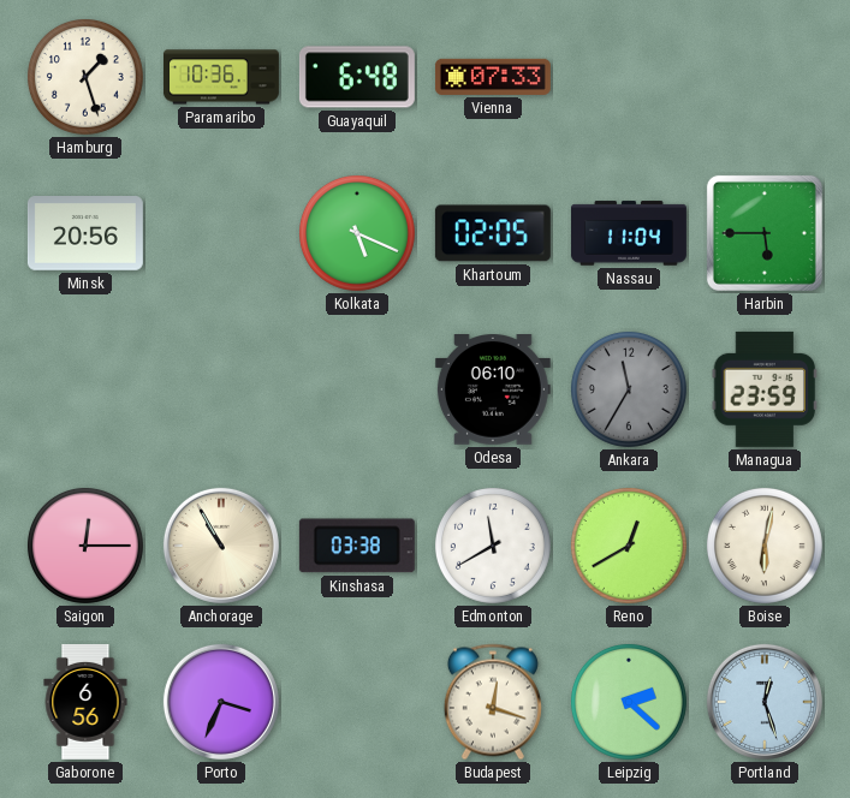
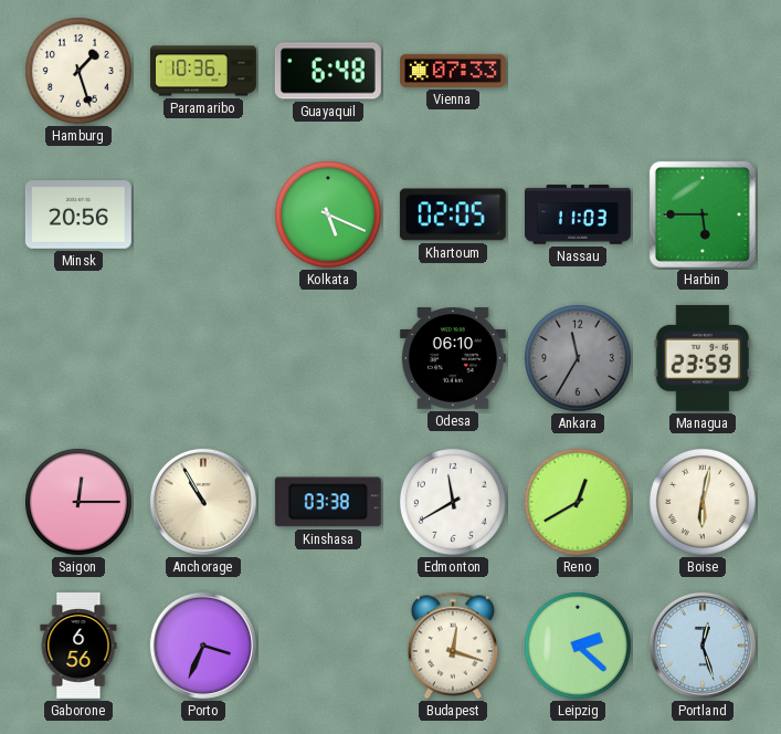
Nassau: 11:04 -> 11:03 (578, 214)
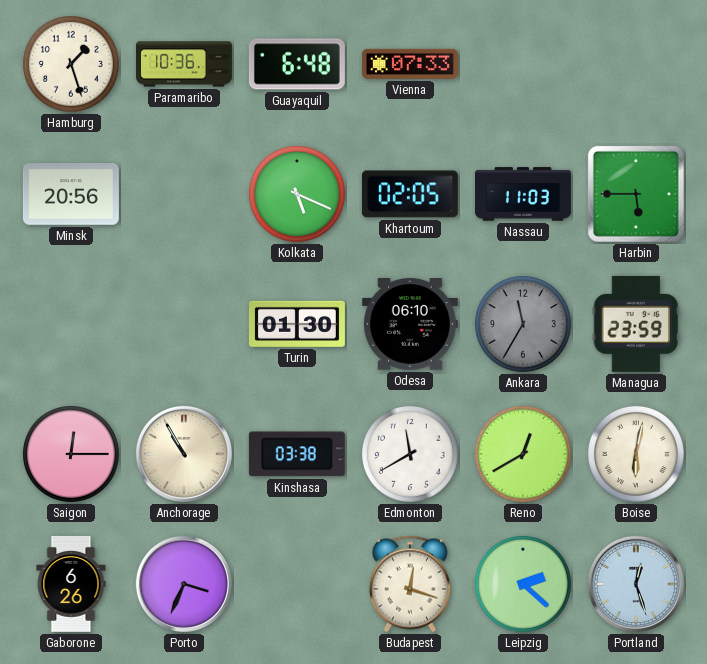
Turin: none -> 01:30 (297, 324)
Gaborone: 6:56 -> 6:26 (71, 584)
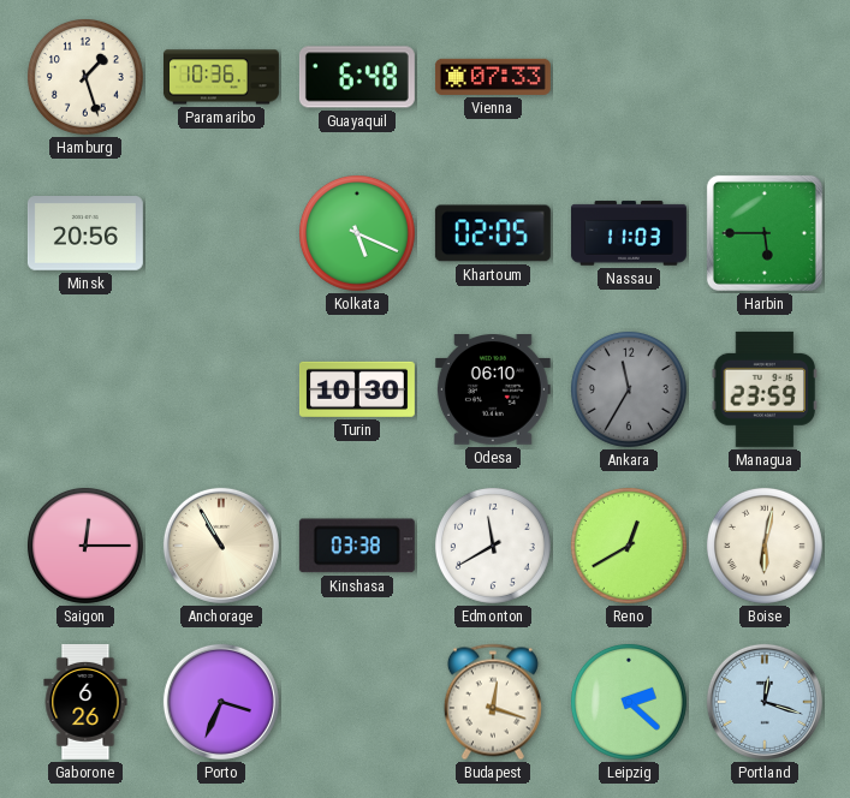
Turin: 01:30 -> 10:30 (357, 389)
Portland: 12:27 -> 12:18 (765, 702)
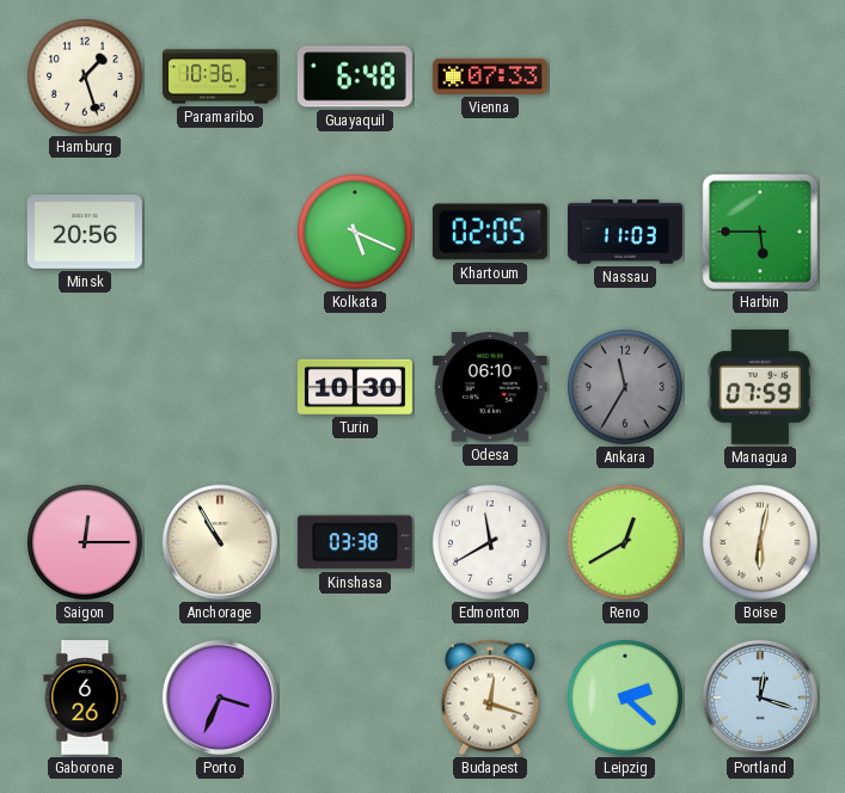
Managua: 23:59 -> 07:59 (760, 387)
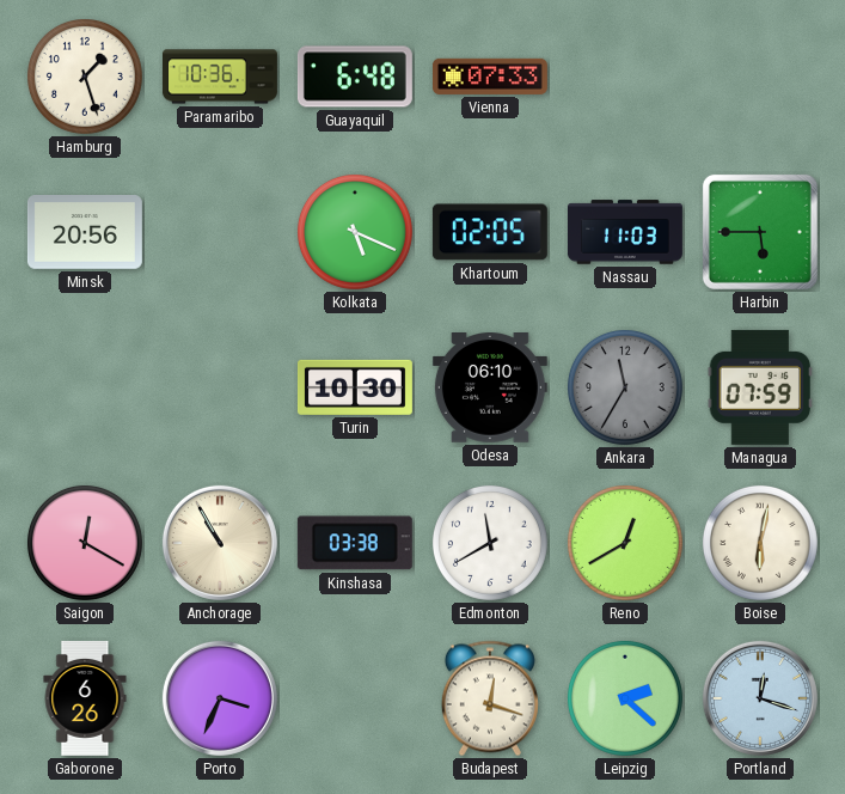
Saigon: 12:15 -> 12:20 (85, 543)
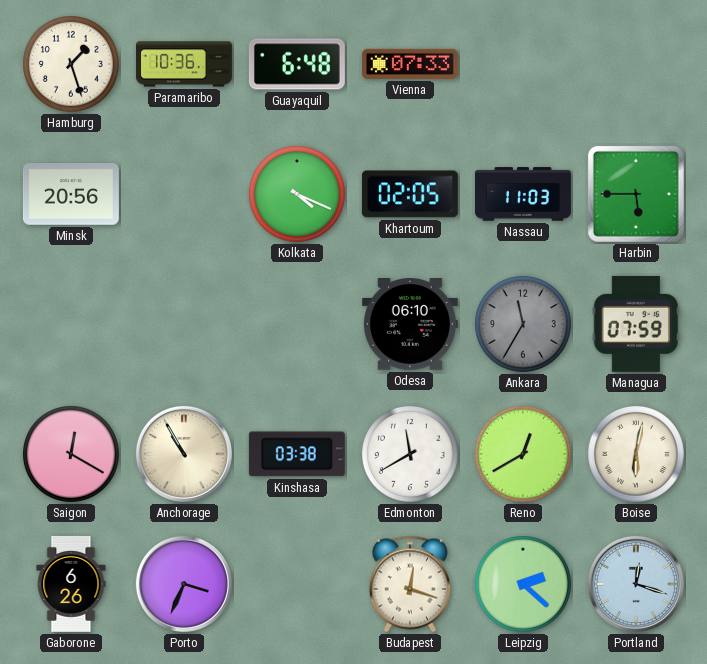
Kolkata: 5:19 -> 4:19 (297, 194)
Turin: 10:30 -> none (355, 387)
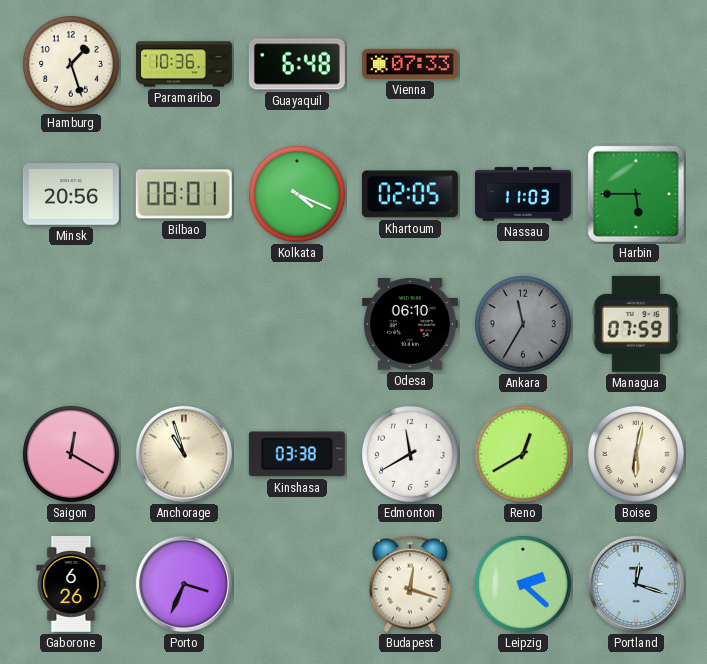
Bilbao: none -> 08:01 (184, 194)
Anchorage: 10:55 -> 10:57 (184, 454)
